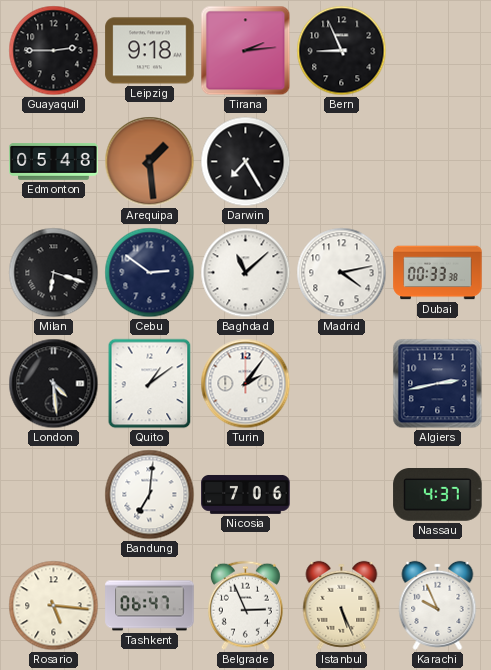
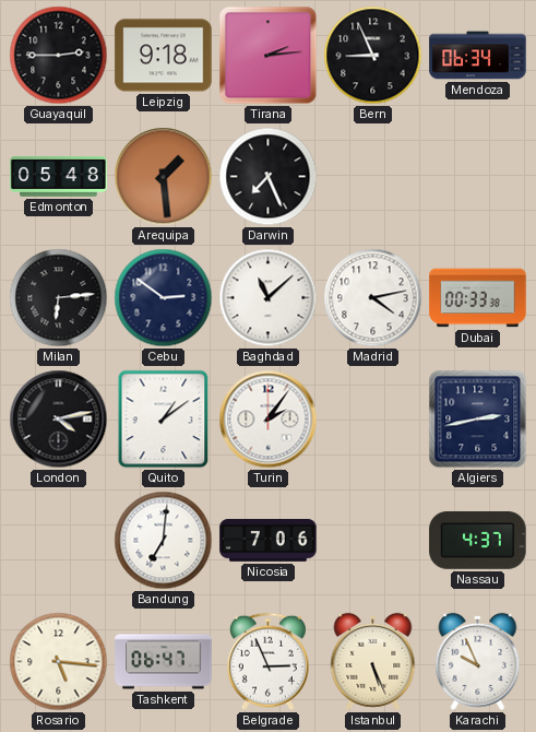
Mendoza: none -> 06:34 (478, 56)
Darwin: 7:25 -> 7:26 (269, 177)
Milan: 6:18 -> 6:14 (59, 298)
London: 4:29 -> 4:13 (59, 420)
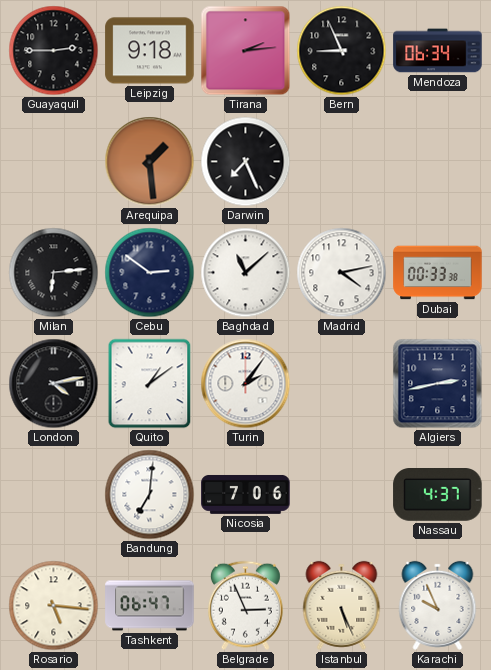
Edmonton: 05:48 -> none (59, 177)
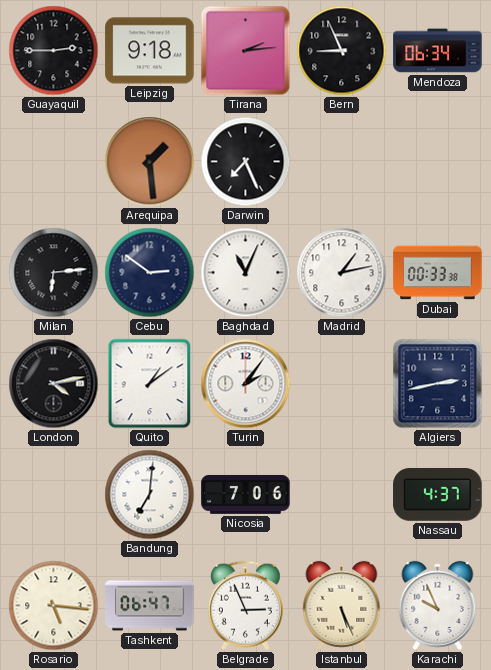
Baghdad: 11:08 -> 11:04 (246, 273)
Madrid: 4:13 -> 1:13 (342, 273)
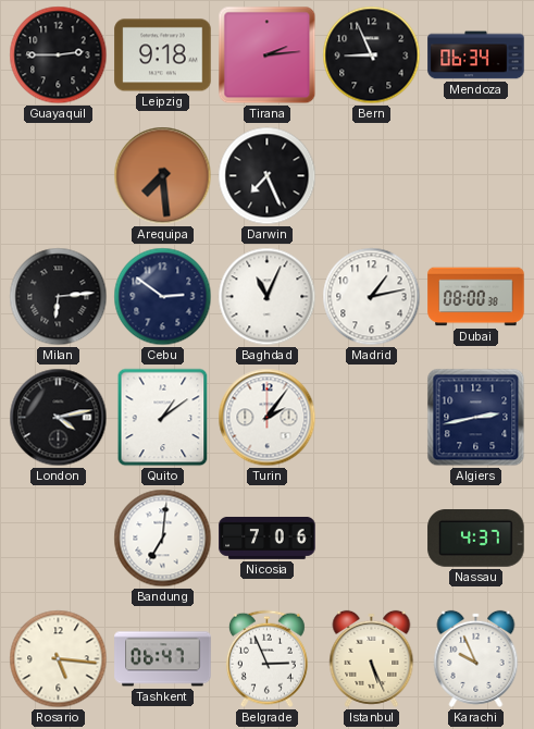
Arequipa: 1:29 -> 7:29 (163, 176)
Dubai: 00:33 -> 08:00 (476, 297)
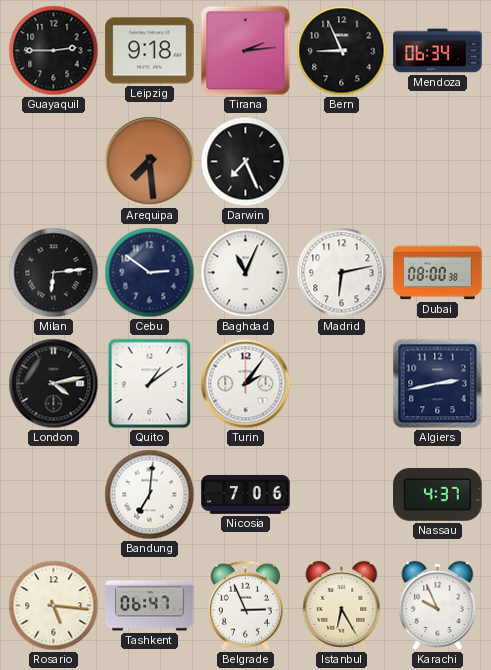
Madrid: 1:13 -> 6:13 (342, 273)
Istanbul: 5:26 -> 6:25 (342, 605)
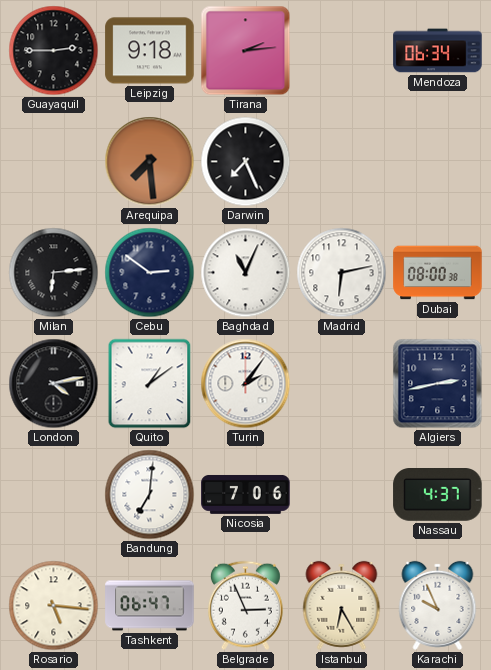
Bern: 8:56 -> none (342, 51)
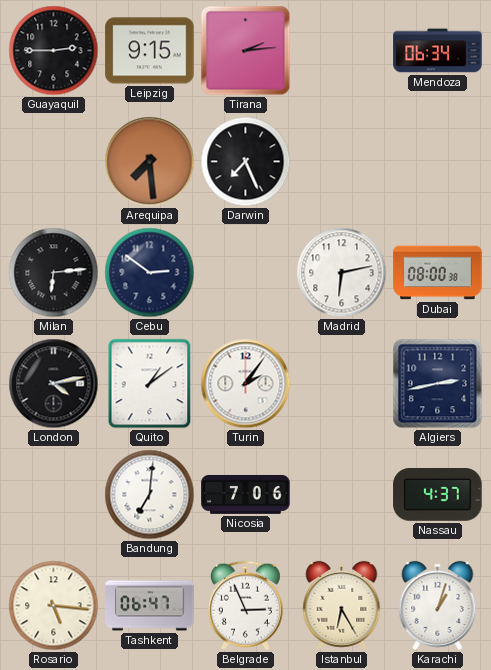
Leipzig: 9:18 -> 9:15 (150, 51)
Baghdad: 11:04 -> none (246, 273)
Karachi: 9:56 -> 1:03 (438, 605)
